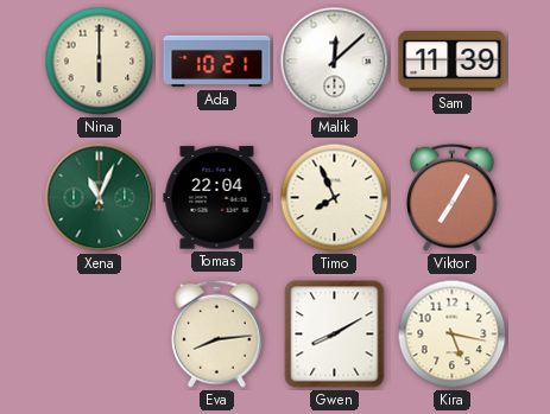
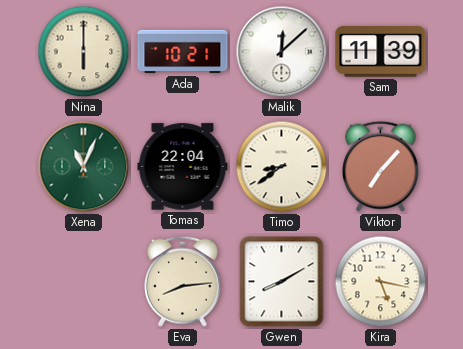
Timo: 7:56 -> 8:39 (282, 167)
Viktor: 7:05 -> 7:07 (381, 166)
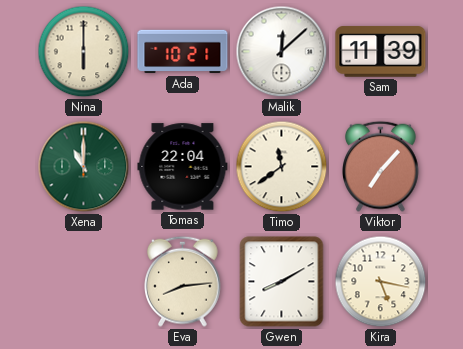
Xena: 11:04 -> 11:00 (84, 167)
Timo: 8:39 -> 11:39 (282, 167)
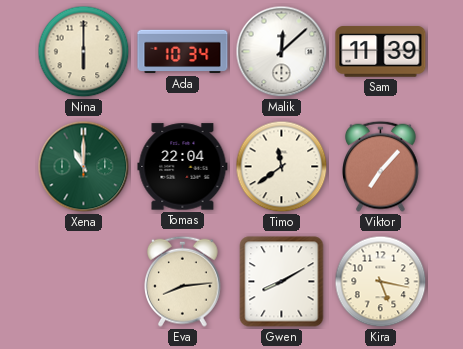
Ada: 10:21 -> 10:34 (183, 52)
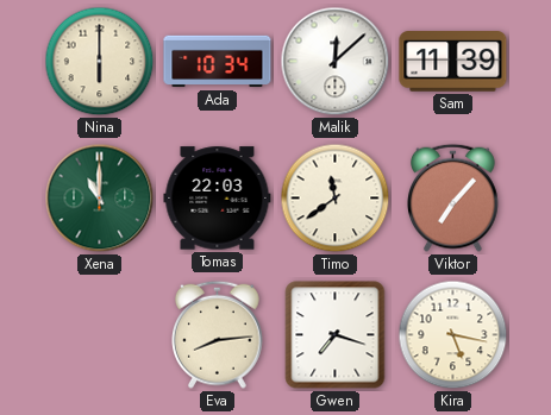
Tomas: 22:04 -> 22:03 (218, 199)
Gwen: 8:10 -> 7:18 (336, 335)
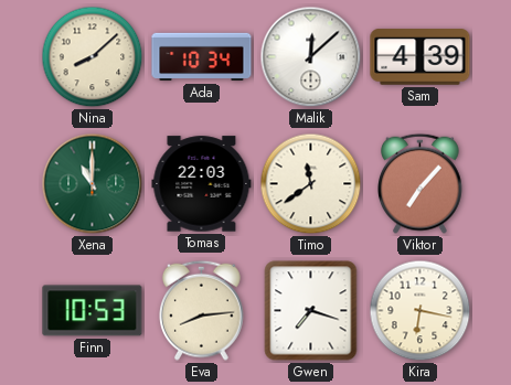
Nina: 6:00 -> 8:08 (93, 57)
Sam: 11:39 -> 4:39 (420, 57)
Finn: none -> 10:53 (93, 311)
Kira: 5:17 -> 6:17 (420, 311)
